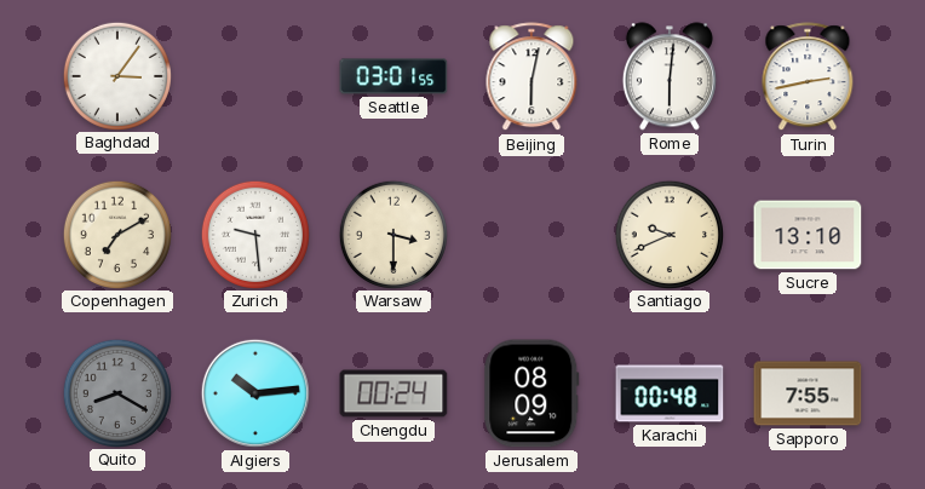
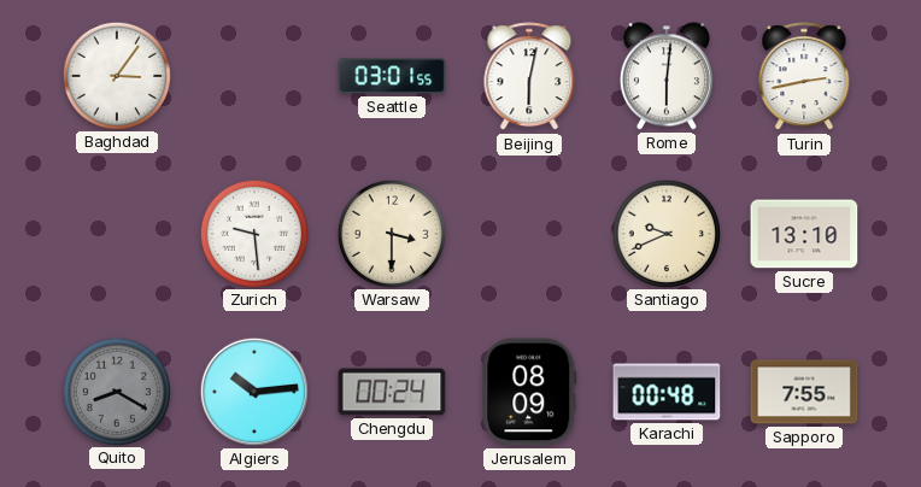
Copenhagen: 7:10 -> none (116, 234)
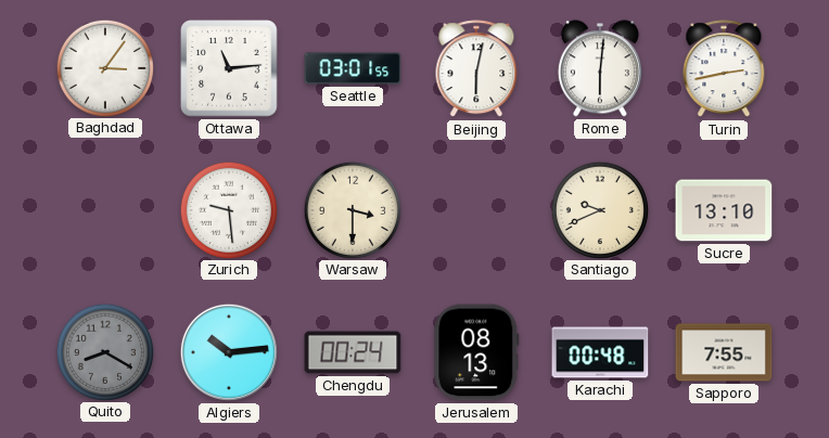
Ottawa: none -> 11:14 (229, 68)
Jerusalem: 08:09 -> 08:13 (476, 352)
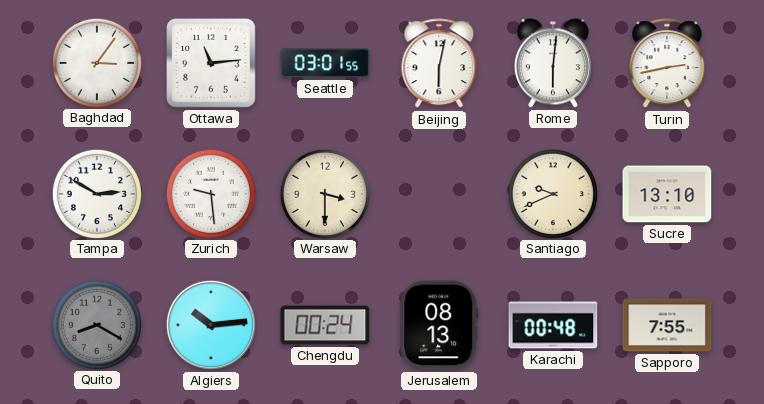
Tampa: none -> 2:50 (96, 193)
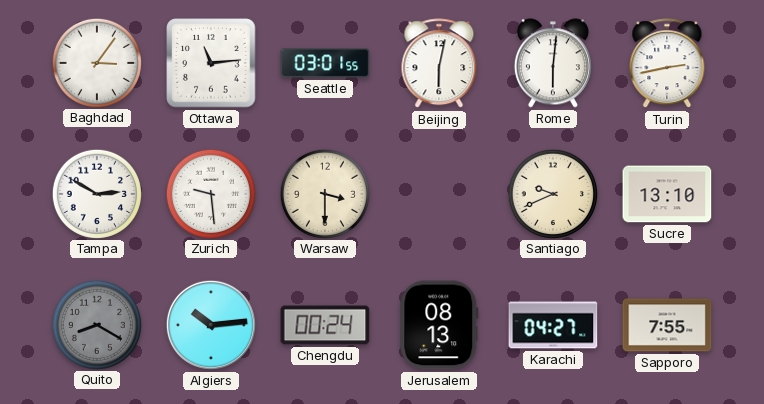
Karachi: 00:48 -> 04:27 (553, 325)
